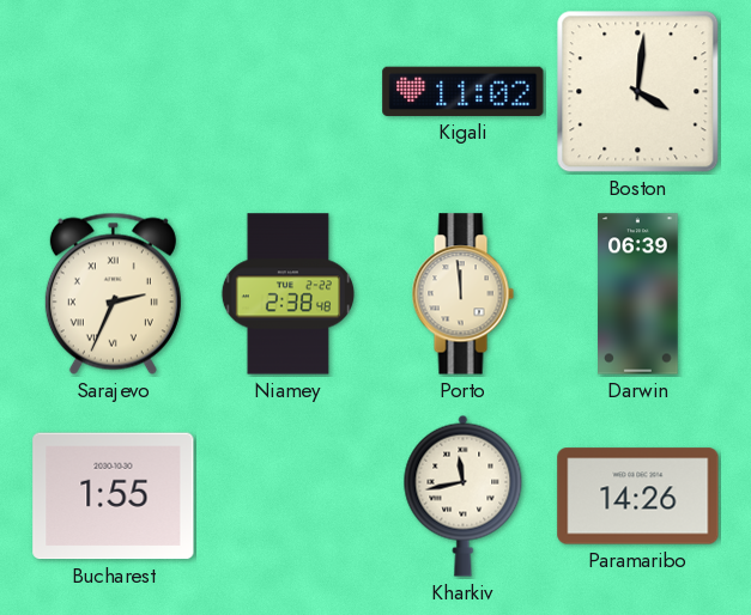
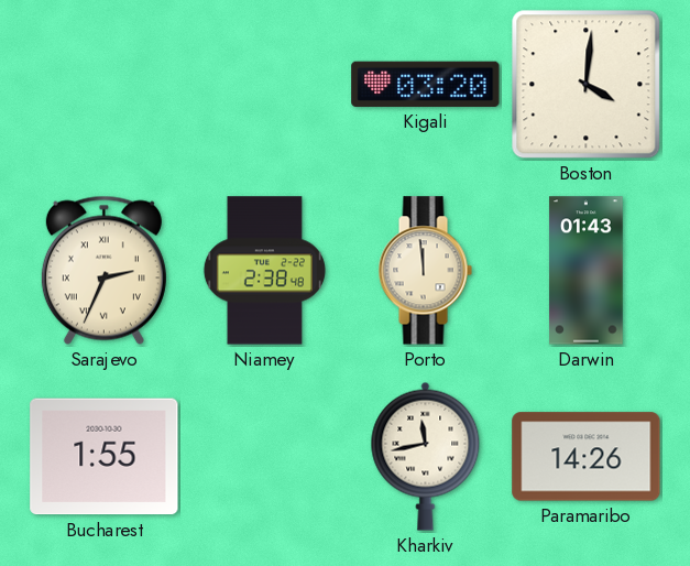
Kigali: 11:02 -> 03:20 (426, 84)
Darwin: 06:39 -> 01:43 (587, 271)
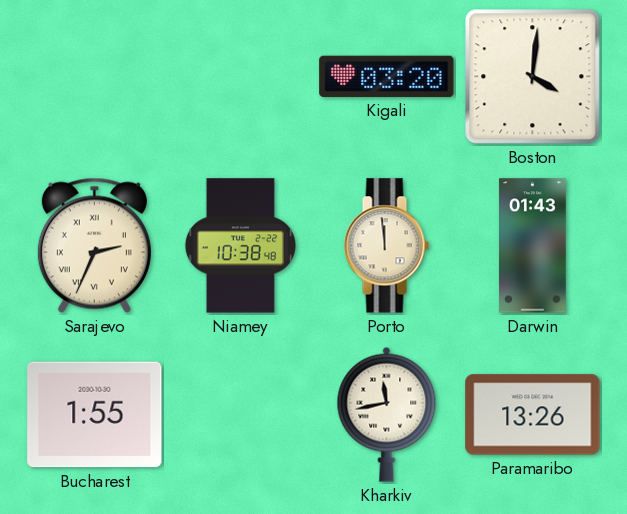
Niamey: 2:38 -> 10:38 (240, 246)
Paramaribo: 14:26 -> 13:26 (533, 415)
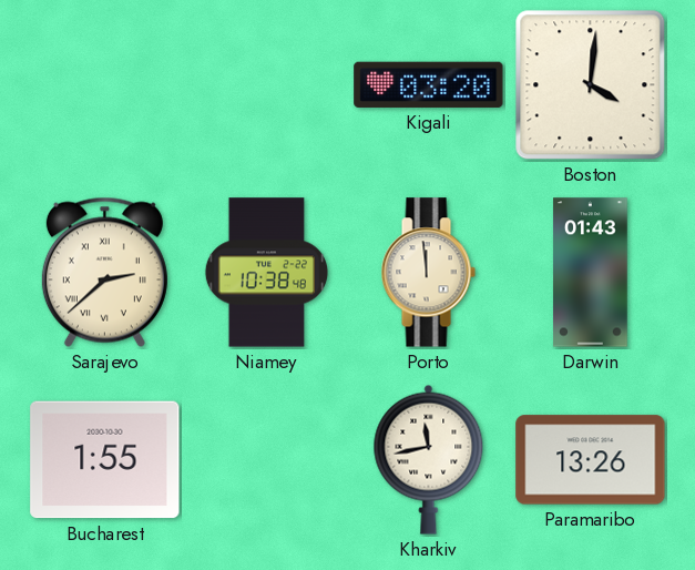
Sarajevo: 2:34 -> 2:38 (104, 272)
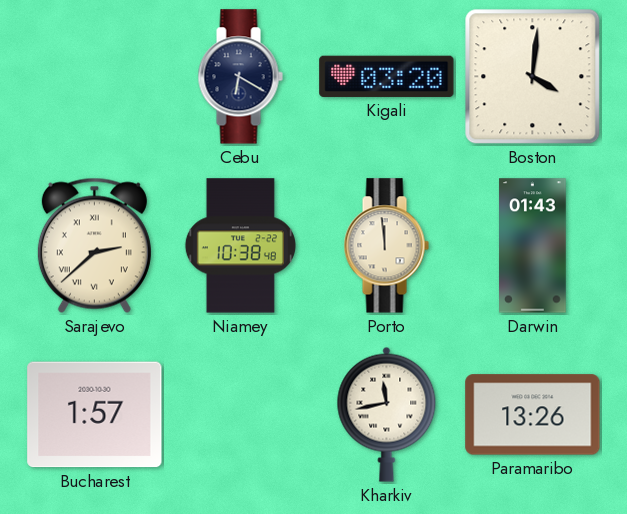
Cebu: none -> 6:20 (240, 77)
Bucharest: 1:55 -> 1:57 (95, 415)
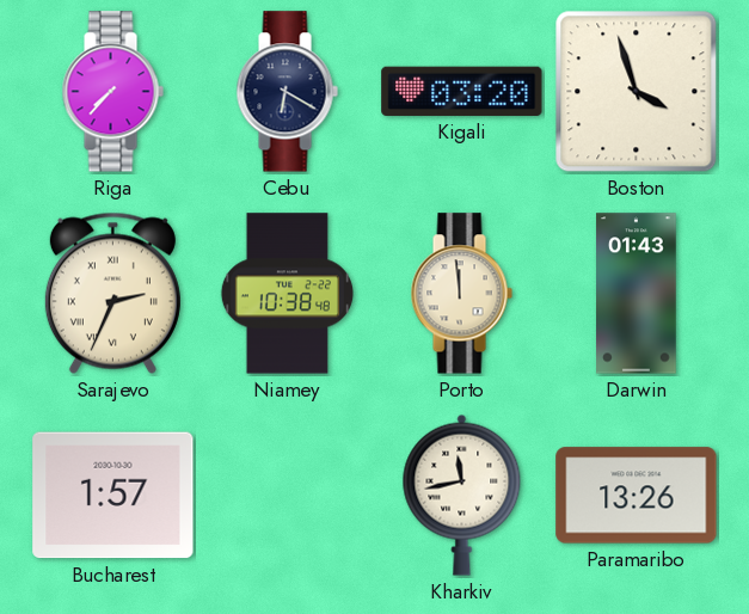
Riga: none -> 7:37 (112, 92)
Boston: 4:01 -> 3:57 (637, 92)
Sarajevo: 2:38 -> 2:34 (112, 293)
